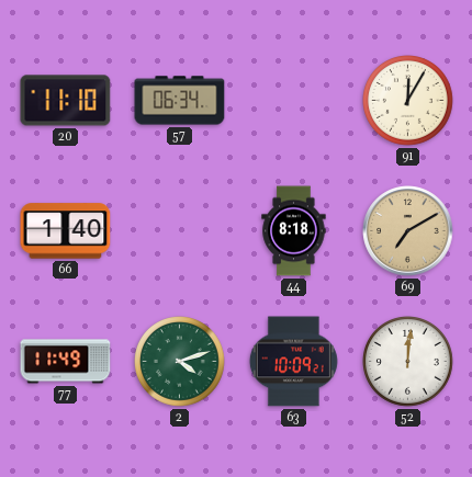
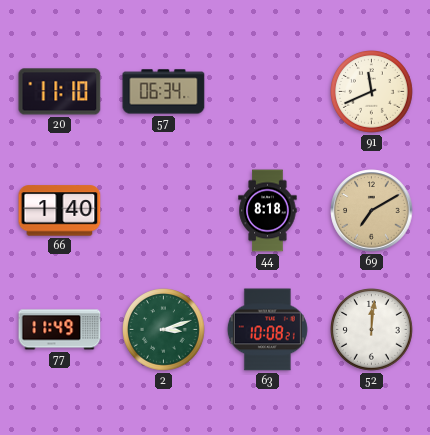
91: 12:05 -> 11:41 (372, 92)
2: 4:12 -> 3:12 (164, 330)
63: 10:09 -> 10:08 (267, 330)
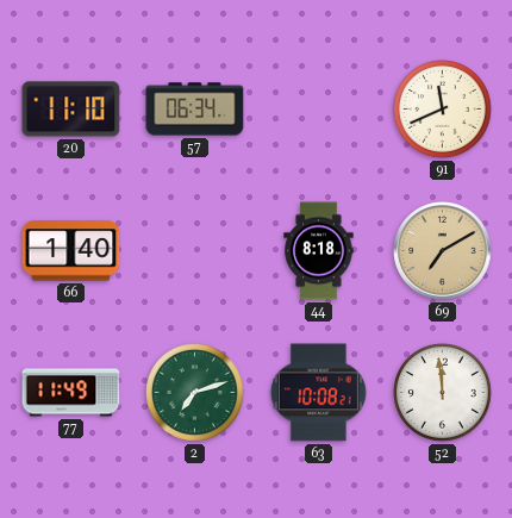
2: 3:12 -> 7:12 (195, 393)
52: 12:01 -> 11:59 (443, 393)
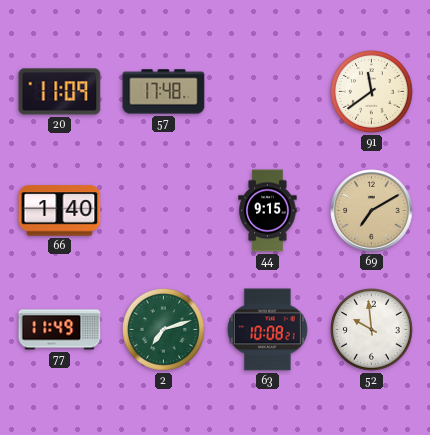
20: 11:10 -> 11:09 (60, 92)
57: 06:34 -> 17:48 (164, 92)
91: 11:41 -> 11:39 (372, 92)
44: 8:18 -> 9:15 (268, 211)
52: 11:59 -> 9:59 (372, 330)
